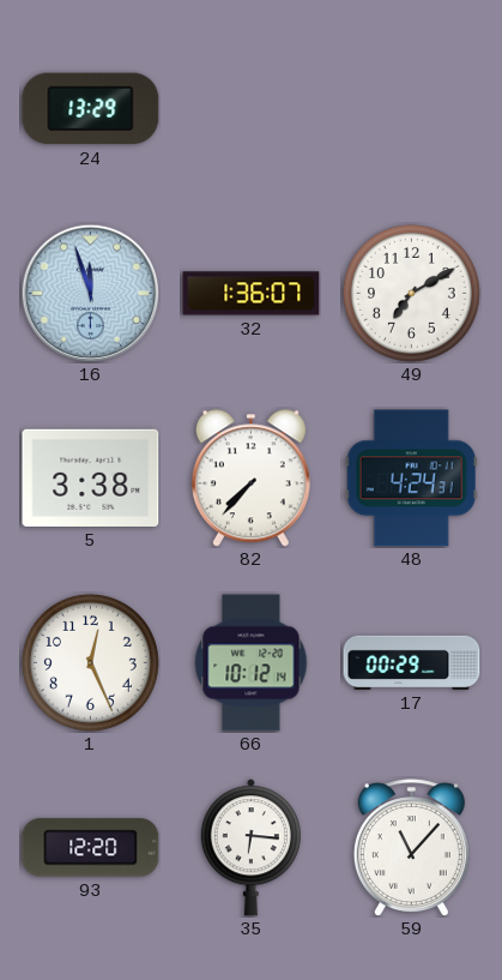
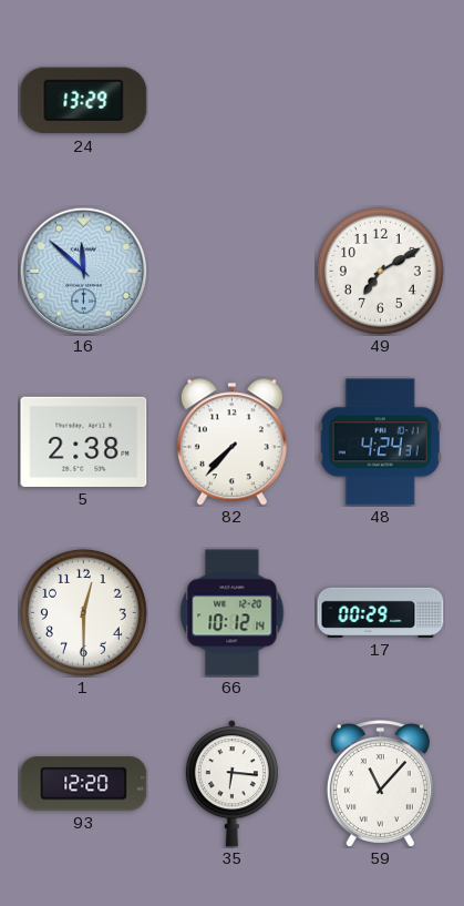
16: 11:57 -> 11:52 (83, 271)
32: 1:36 -> none (252, 294)
5: 3:38 -> 2:38 (84, 441)
1: 12:26 -> 12:30 (83, 612)
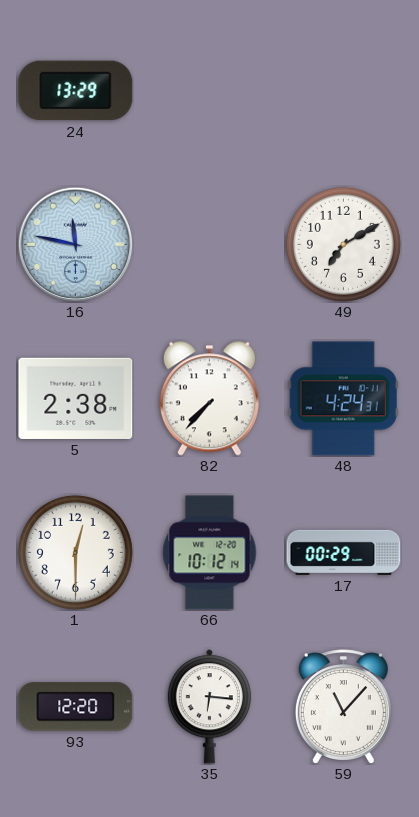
16: 11:52 -> 11:47 (75, 244)
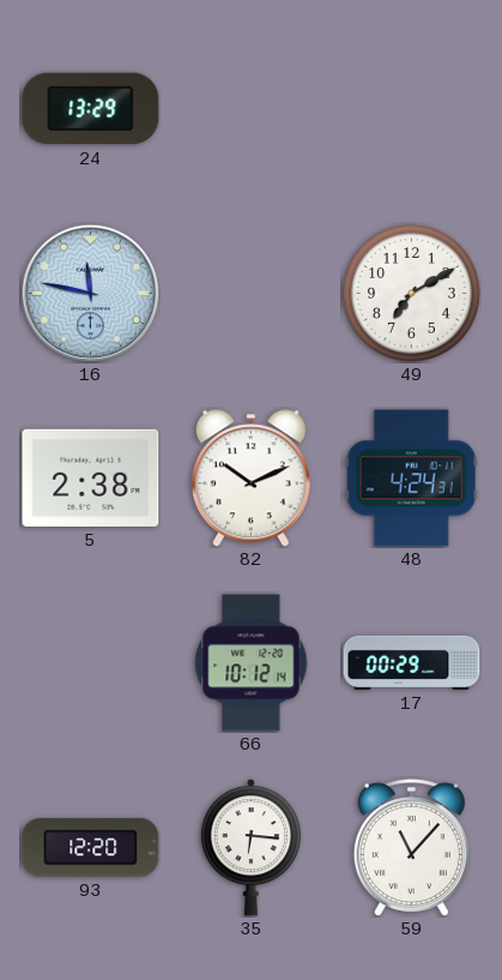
82: 7:37 -> 10:11 (250, 479)
1: 12:30 -> none (75, 552)
